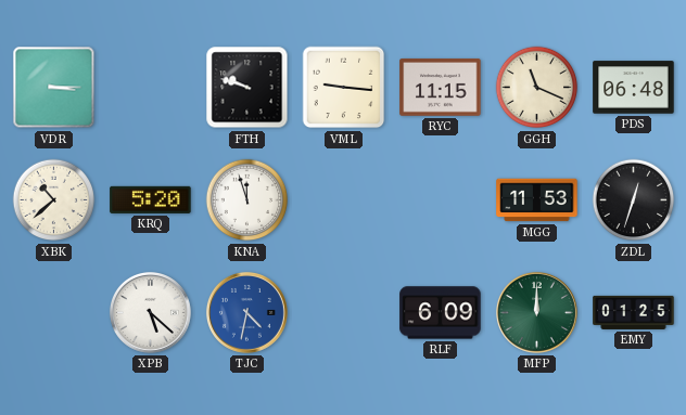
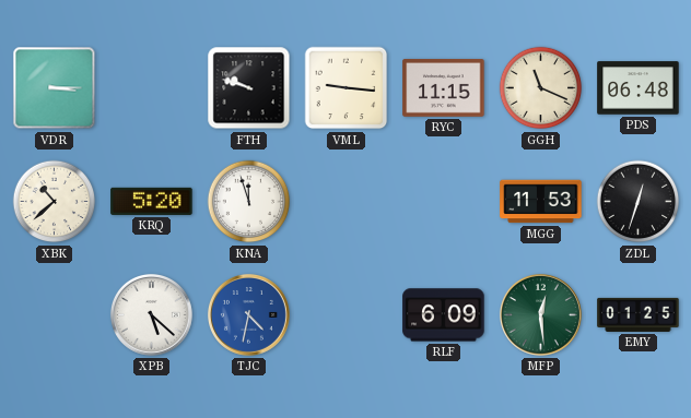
MFP: 12:00 -> 12:29 (540, 314)
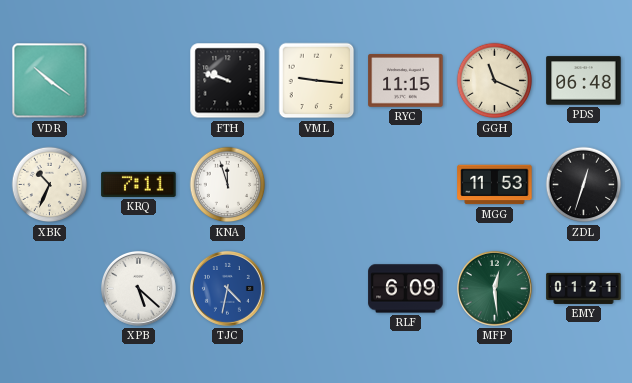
VDR: 3:15 -> 10:21 (50, 81)
XBK: 10:38 -> 10:34 (50, 185)
KRQ: 5:20 -> 7:11 (139, 184)
EMY: 01:25 -> 01:21 (584, 288)
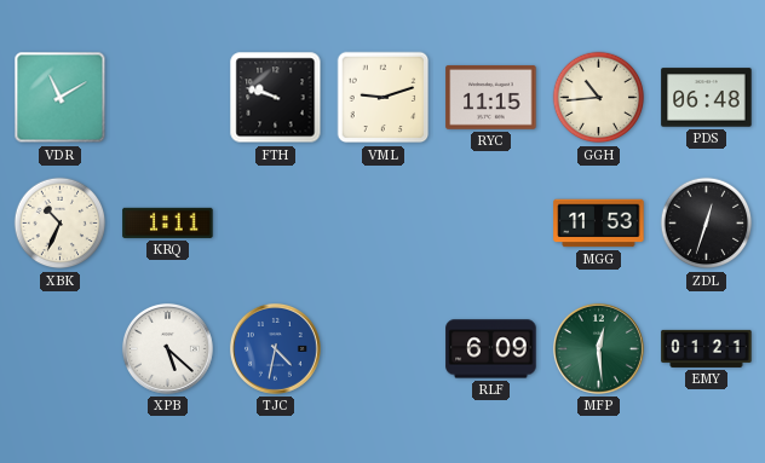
VDR: 10:21 -> 11:10 (61, 98)
VML: 9:16 -> 9:12 (384, 98)
GGH: 11:19 -> 10:44 (599, 98)
KRQ: 7:11 -> 1:11 (168, 222)
KNA: 11:57 -> none (228, 185)
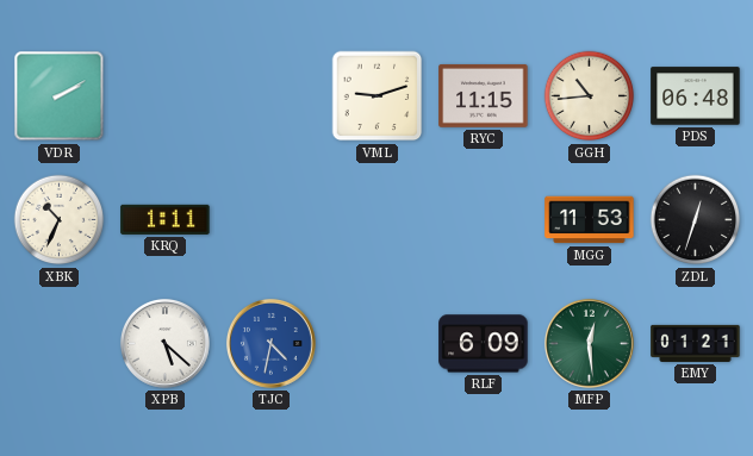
VDR: 11:10 -> 2:10 (60, 96)
FTH: 9:48 -> none (276, 98)
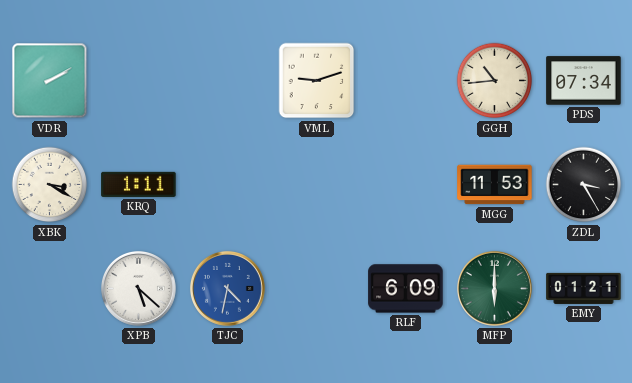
RYC: 11:15 -> none (484, 96)
PDS: 06:48 -> 07:34 (584, 81)
XBK: 10:34 -> 3:20 (50, 185)
ZDL: 12:33 -> 3:25 (584, 185)
MFP: 12:29 -> 6:00 (494, 288)
